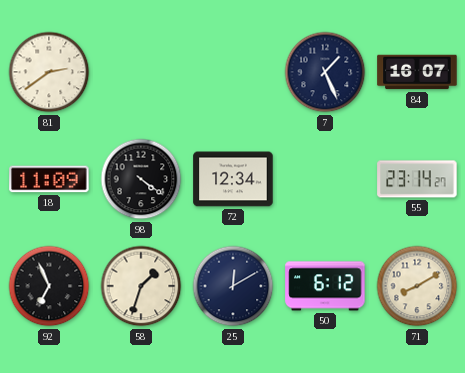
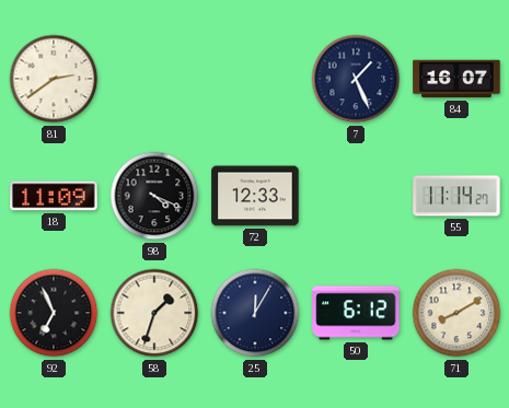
98: 4:21 -> 4:19 (154, 196)
72: 12:34 -> 12:33 (255, 196)
55: 23:14 -> 11:14 (456, 196)
25: 12:10 -> 12:05 (255, 313)
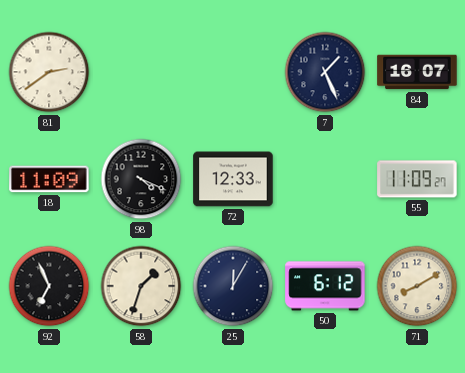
55: 11:14 -> 11:09 (417, 179)
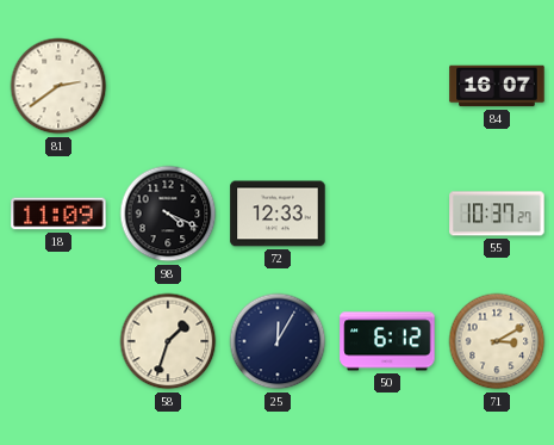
7: 1:26 -> none (325, 72)
55: 11:09 -> 10:37 (497, 214)
92: 6:56 -> none (49, 286)
71: 8:10 -> 3:10 (497, 341)
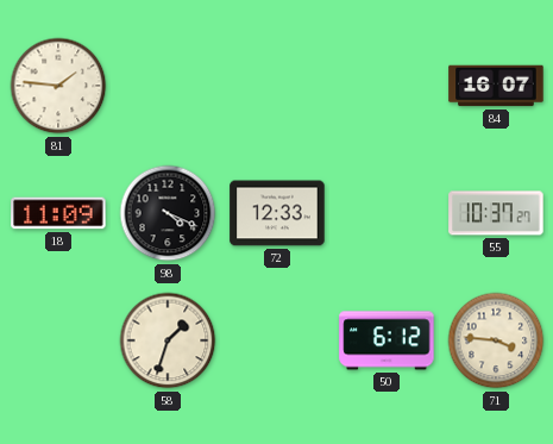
81: 2:39 -> 1:46 (58, 86)
25: 12:05 -> none (278, 341)
71: 3:10 -> 3:46 (496, 340)
